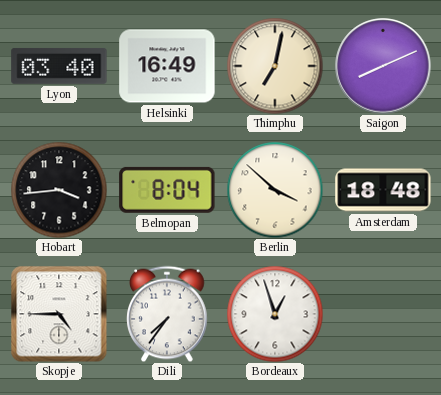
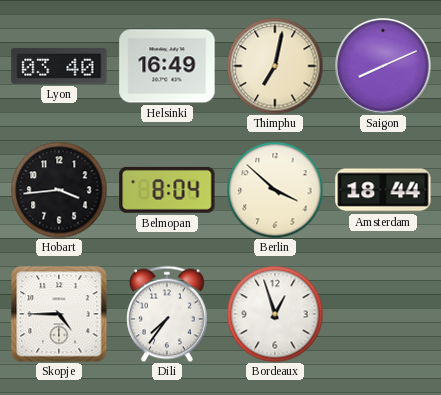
Amsterdam: 18:48 -> 18:44 (383, 190)
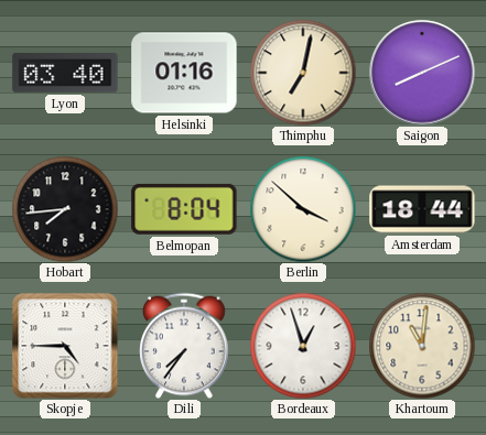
Helsinki: 16:49 -> 01:16 (184, 73)
Hobart: 3:44 -> 7:44 (65, 209)
Khartoum: none -> 11:01 (422, 346)
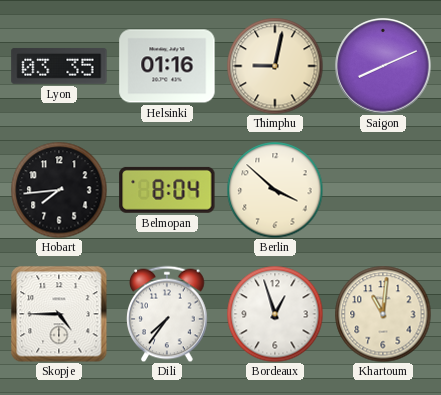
Lyon: 03:40 -> 03:35 (59, 66)
Thimphu: 7:02 -> 9:02 (275, 66)
Amsterdam: 18:44 -> none (422, 209)
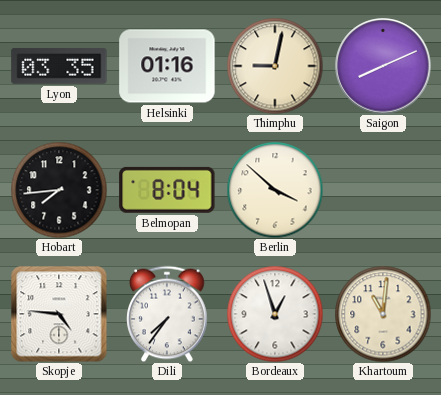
Skopje: 4:45 -> 4:46 (59, 314)
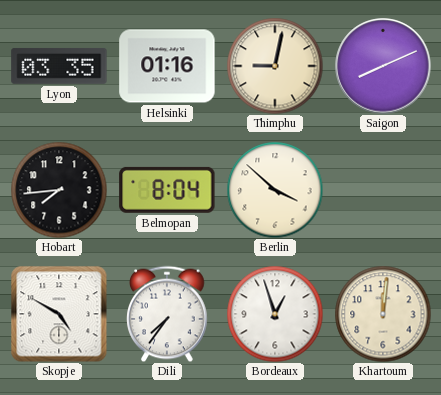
Skopje: 4:46 -> 4:50 (59, 314)
Khartoum: 11:01 -> 12:01 (383, 314)
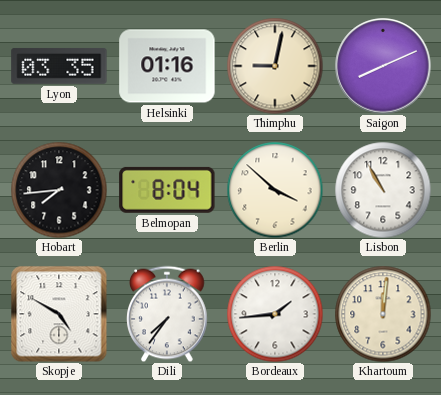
Lisbon: none -> 10:55 (383, 190)
Bordeaux: 12:57 -> 1:44 (275, 314)
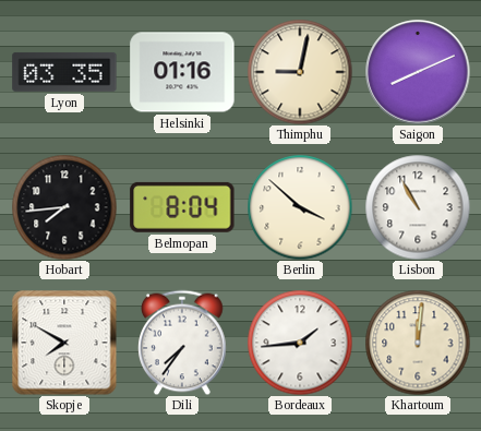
Skopje: 4:50 -> 7:50 (64, 343)
